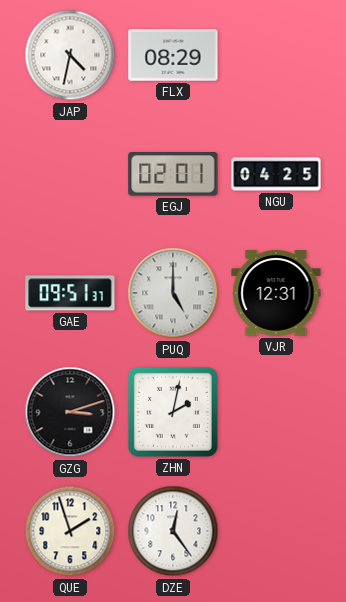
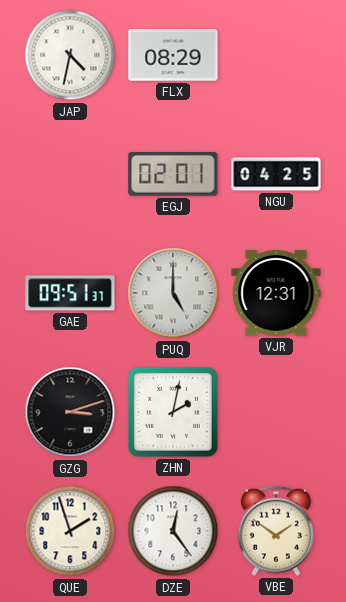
VBE: none -> 1:51 (276, 531)
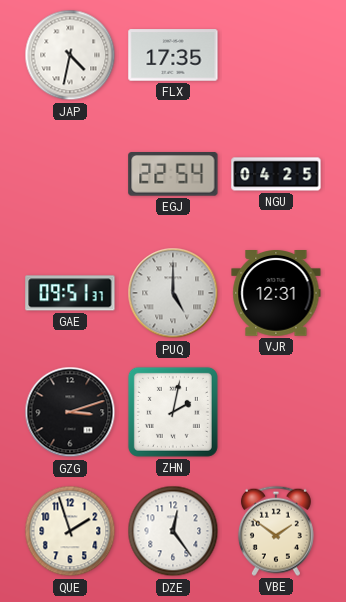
FLX: 08:29 -> 17:35 (173, 55)
EGJ: 02:01 -> 22:54 (173, 174)
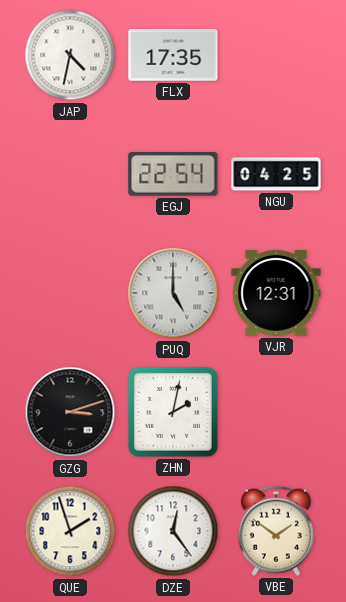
GAE: 09:51 -> none (70, 293)
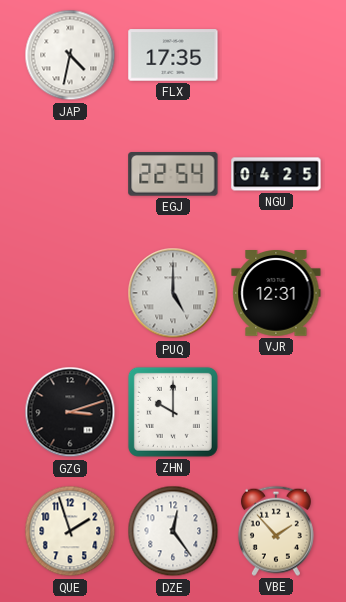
ZHN: 2:02 -> 10:00 (173, 412)
VBE: 1:51 -> 1:53 (276, 531)
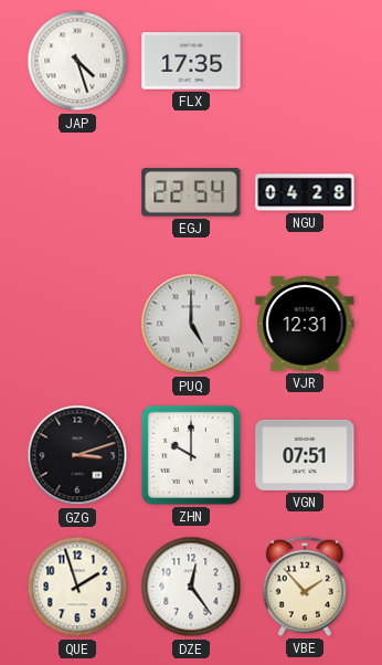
JAP: 4:32 -> 4:27 (77, 61)
NGU: 04:25 -> 04:28 (305, 192)
VGN: none -> 07:51 (305, 455)
